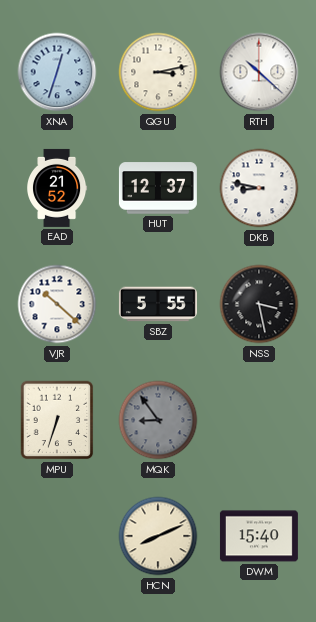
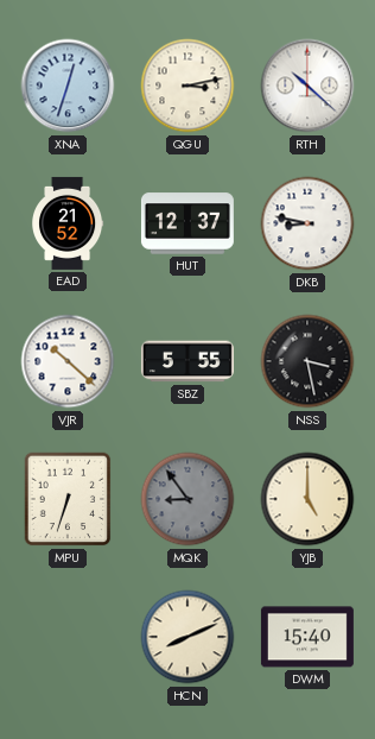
YJB: none -> 5:00 (307, 499)
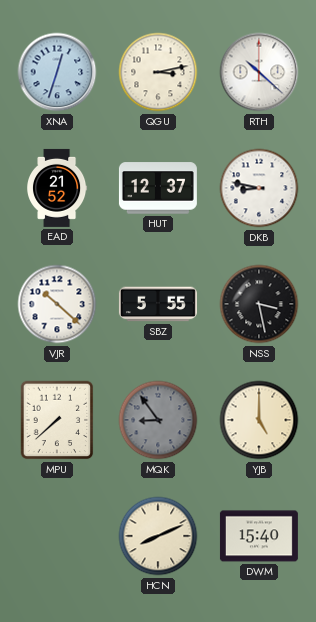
MPU: 6:33 -> 7:38 (57, 420)
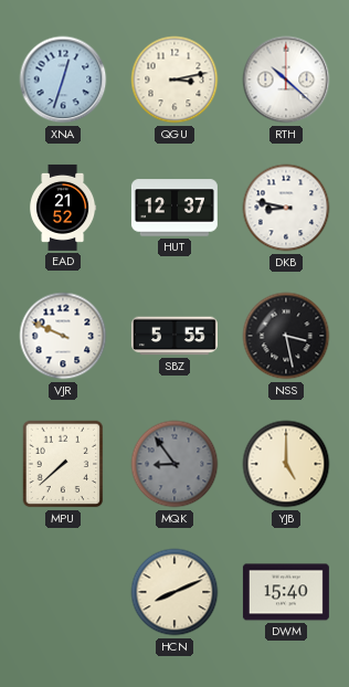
VJR: 10:22 -> 9:49 (63, 336)
